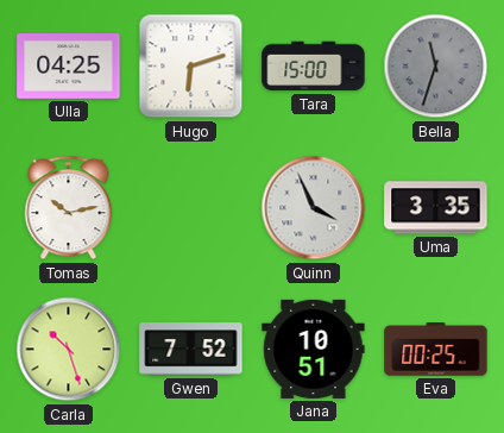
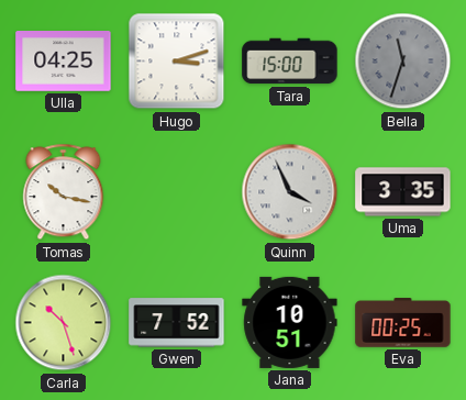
Hugo: 6:12 -> 3:12 (177, 62)
Tomas: 10:13 -> 10:17 (64, 192)
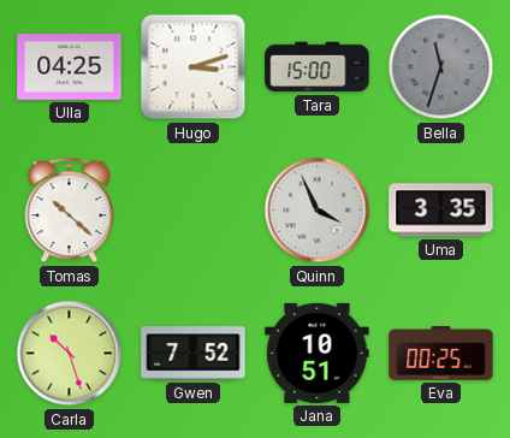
Tomas: 10:17 -> 10:22 (70, 211)
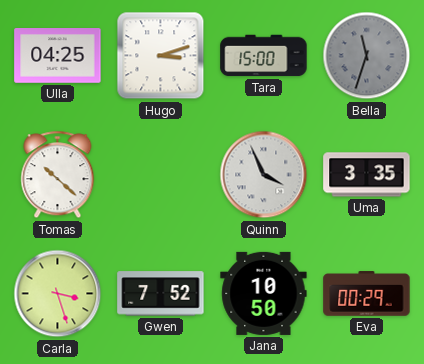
Carla: 10:27 -> 3:27 (58, 294)
Jana: 10:51 -> 10:50 (264, 293)
Eva: 00:25 -> 00:29 (367, 294)
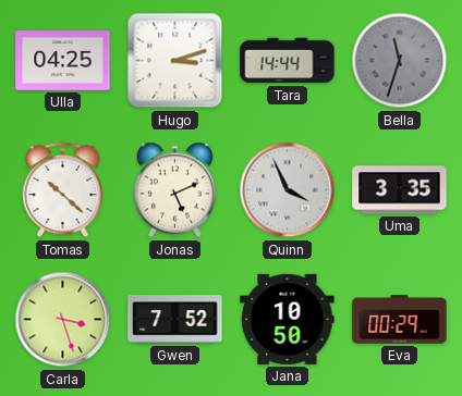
Tara: 15:00 -> 14:44 (288, 61)
Jonas: none -> 5:11 (174, 190)
